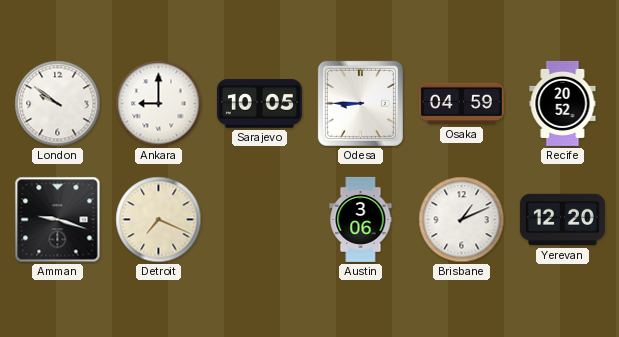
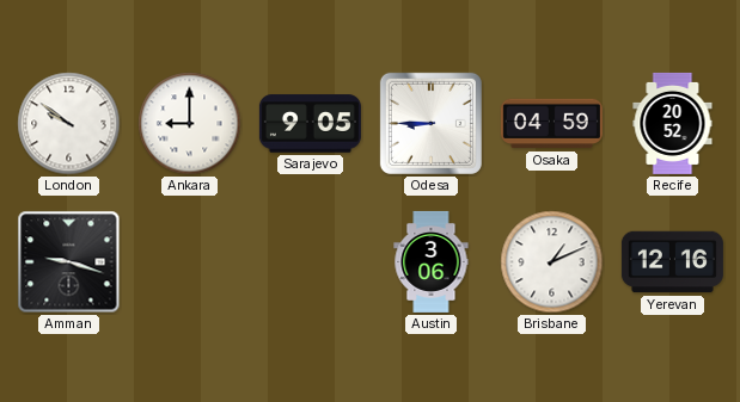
Sarajevo: 10:05 -> 9:05 (310, 124)
Detroit: 7:19 -> none (159, 220)
Yerevan: 12:20 -> 12:16 (672, 262)
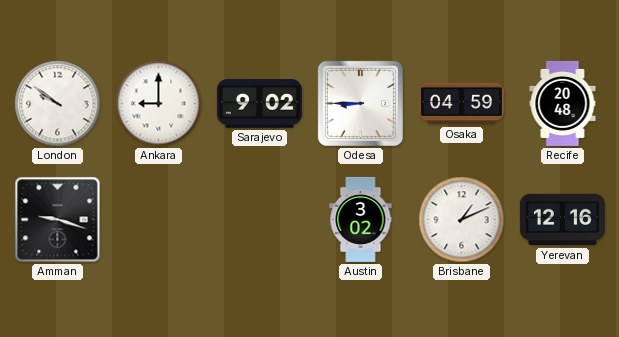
Sarajevo: 9:05 -> 9:02 (259, 104)
Recife: 20:52 -> 20:48 (563, 103)
Austin: 3:06 -> 3:02 (361, 219)
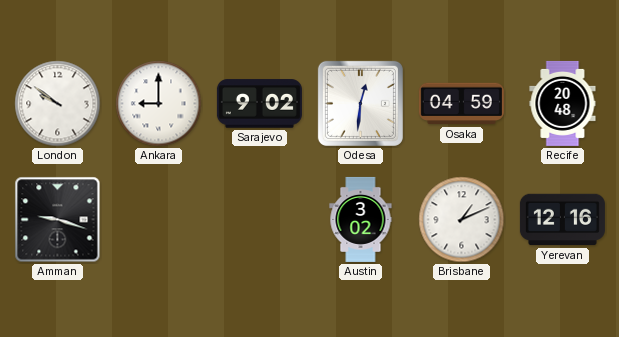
Odesa: 8:45 -> 12:31 (360, 103)
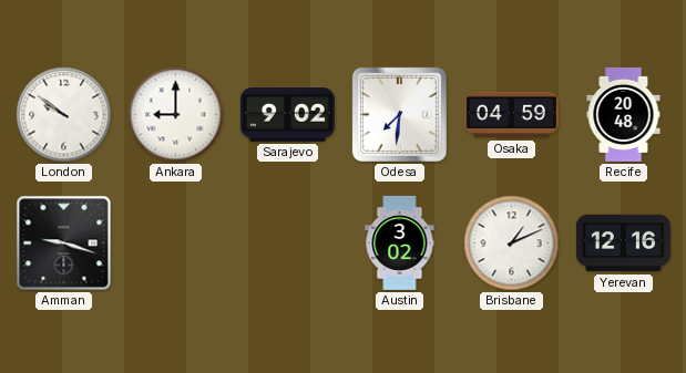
Odesa: 12:31 -> 7:31 (399, 114)
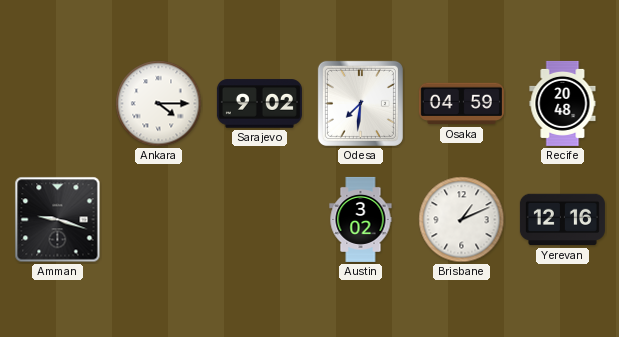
London: 9:51 -> none (64, 115)
Ankara: 9:00 -> 4:15 (159, 104)
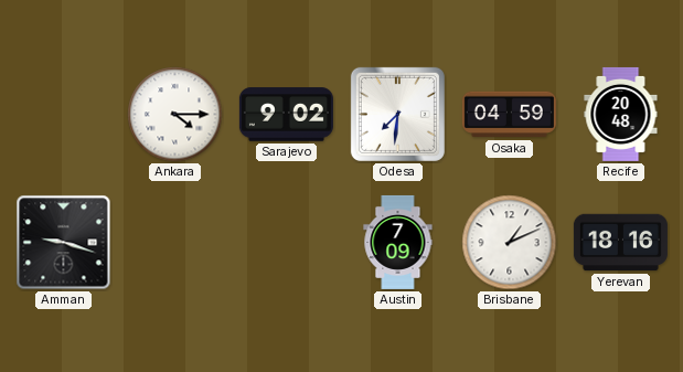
Austin: 3:02 -> 7:09 (398, 242)
Yerevan: 12:16 -> 18:16 (620, 243)
